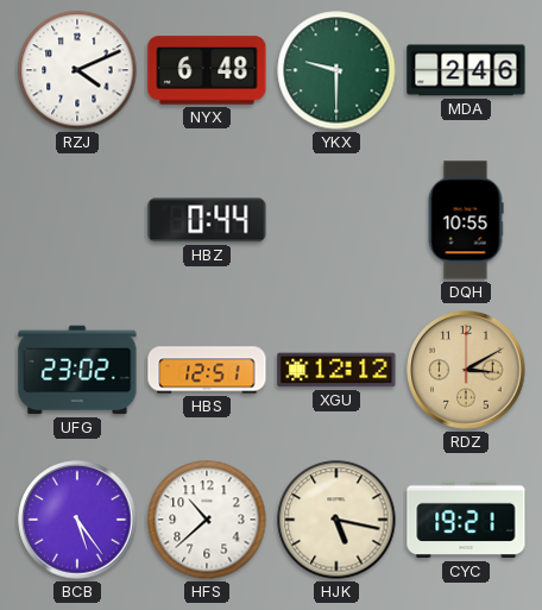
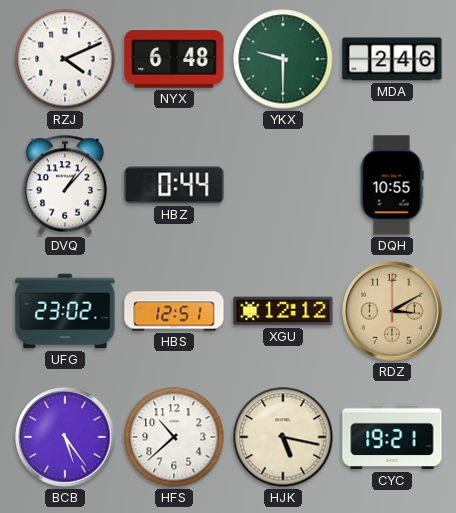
DVQ: none -> 1:07 (64, 185)
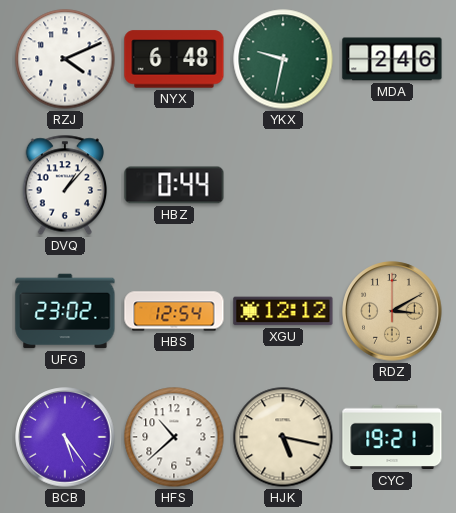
YKX: 9:30 -> 9:32 (283, 59)
DQH: 10:55 -> none (392, 185)
HBS: 12:51 -> 12:54 (174, 311)
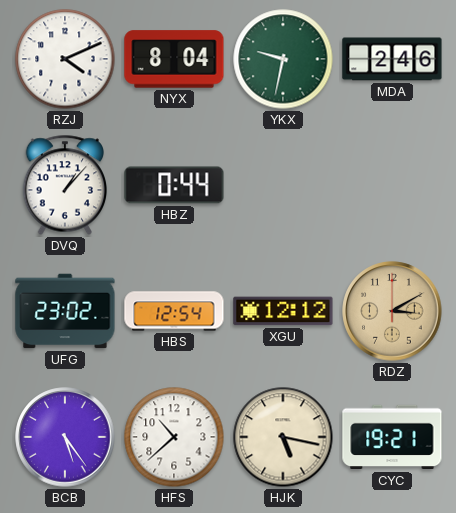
NYX: 6:48 -> 8:04 (174, 59)
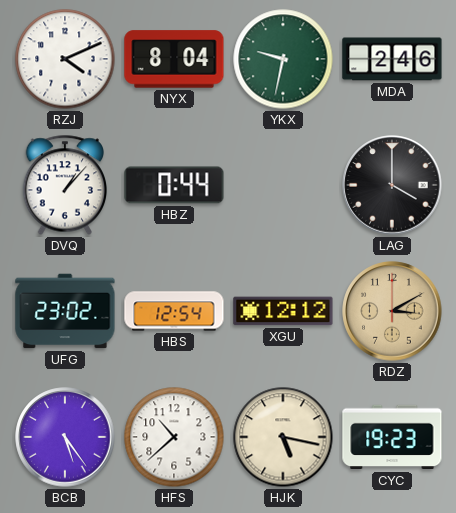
LAG: none -> 4:00 (392, 185)
CYC: 19:21 -> 19:23 (392, 437)
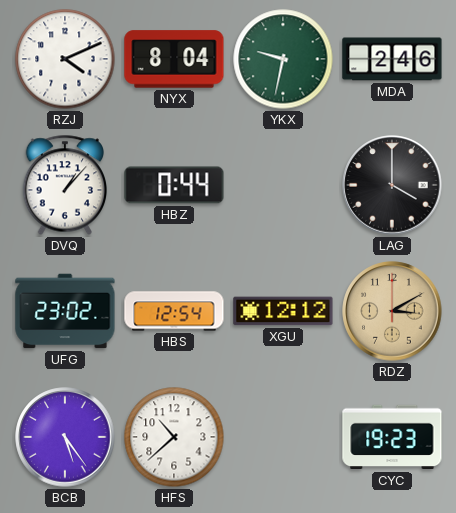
HJK: 5:17 -> none (283, 437)
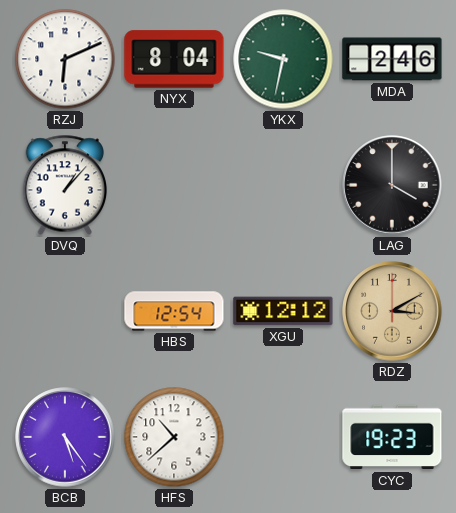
RZJ: 4:11 -> 6:11 (65, 59)
HBZ: 0:44 -> none (174, 185)
UFG: 23:02 -> none (65, 311)
